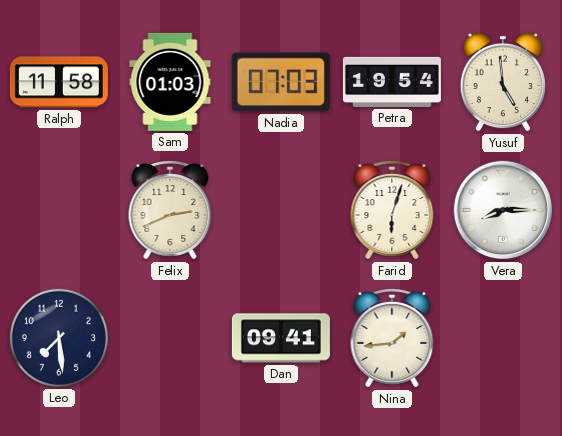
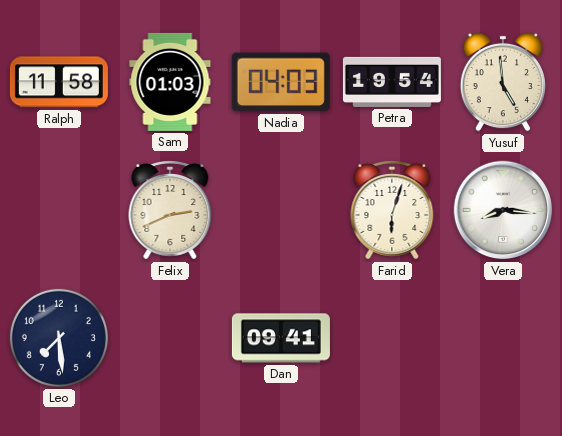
Nadia: 07:03 -> 04:03 (281, 82)
Vera: 8:15 -> 8:16 (503, 210)
Nina: 1:44 -> none (392, 338)
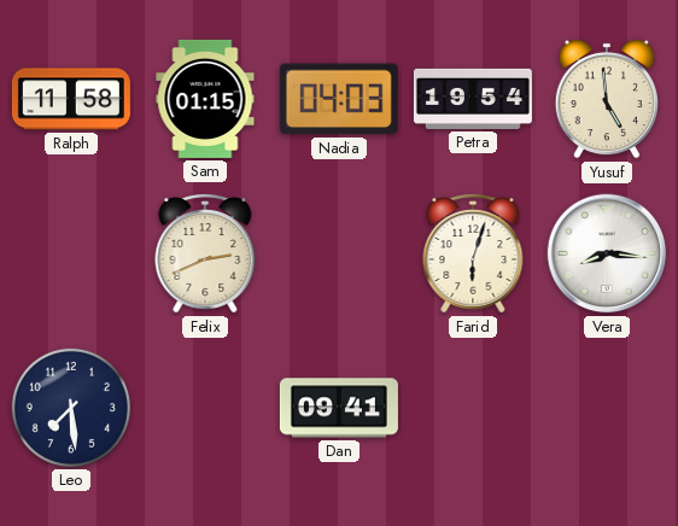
Sam: 01:03 -> 01:15 (205, 99)
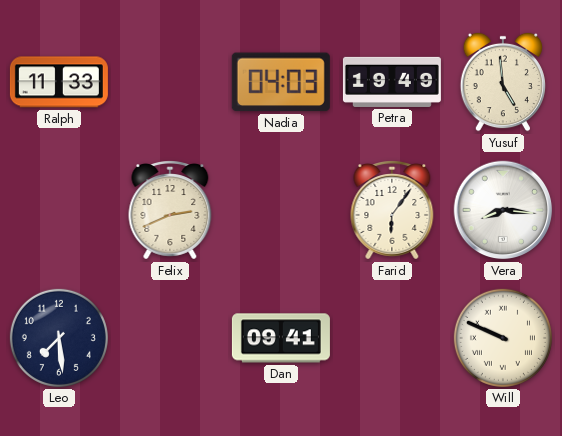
Ralph: 11:58 -> 11:33 (59, 82)
Sam: 01:15 -> none (205, 99)
Petra: 19:54 -> 19:49 (392, 82)
Farid: 6:03 -> 6:06 (392, 210)
Will: none -> 9:49 (503, 338)
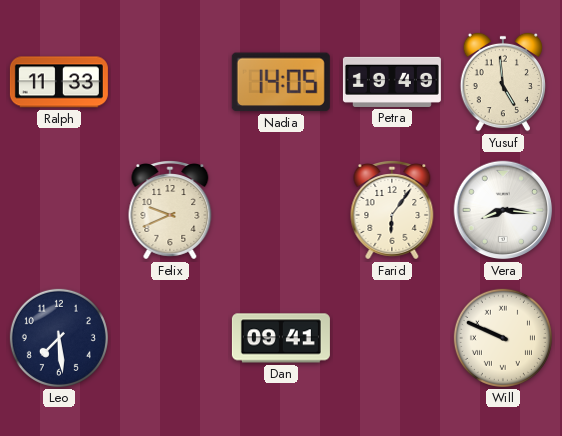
Nadia: 04:03 -> 14:05 (281, 82)
Felix: 2:41 -> 9:41 (170, 210)
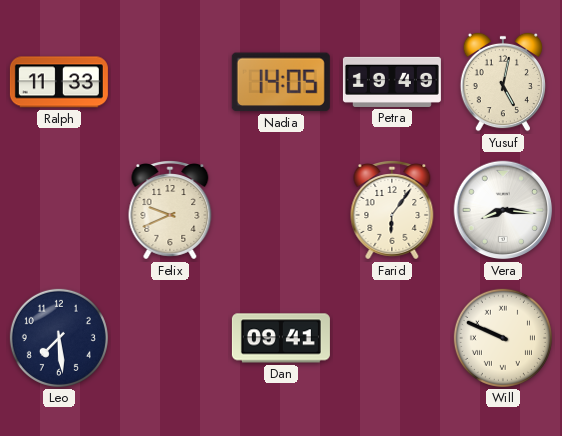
Yusuf: 4:59 -> 5:02 (503, 82)
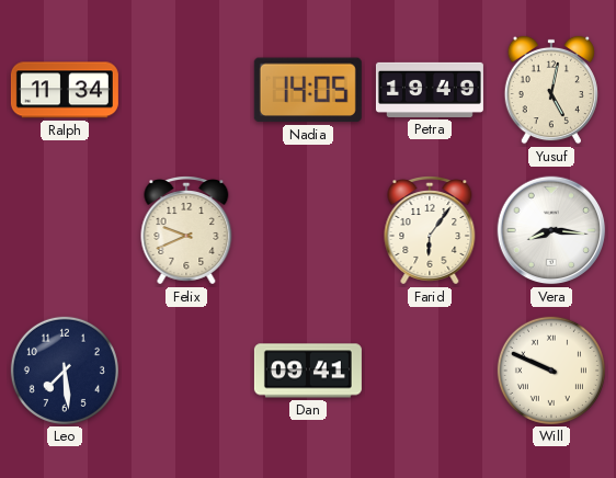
Ralph: 11:33 -> 11:34 (65, 90)
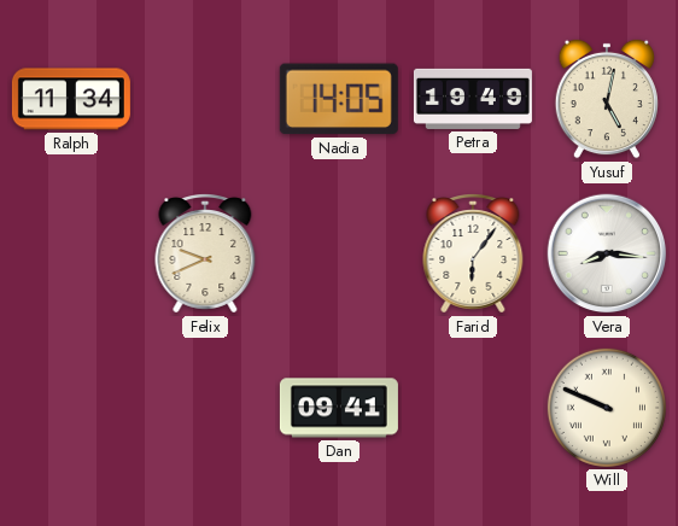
Leo: 7:29 -> none (65, 371)
